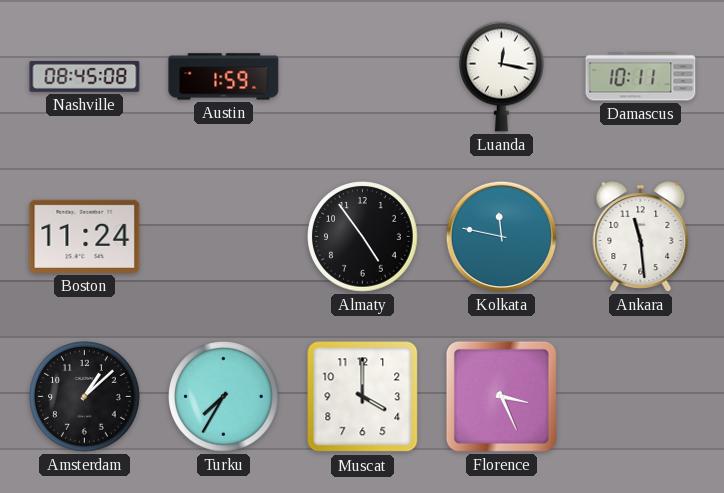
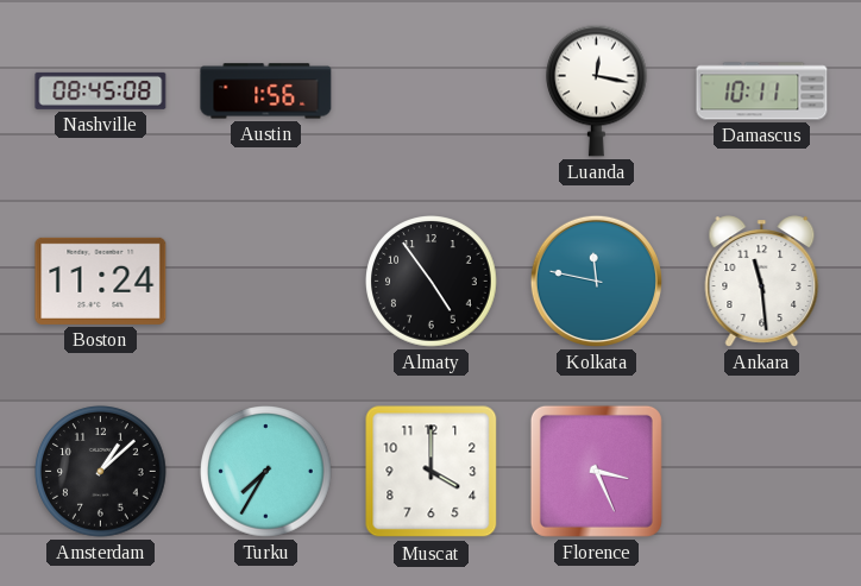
Austin: 1:59 -> 1:56 (266, 92)
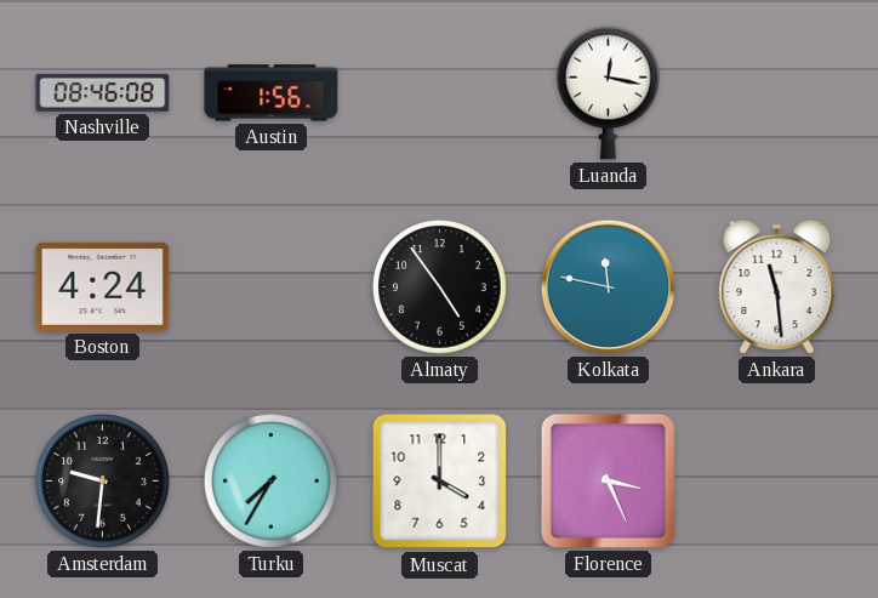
Nashville: 08:45 -> 08:46 (103, 92)
Damascus: 10:11 -> none (762, 92)
Boston: 11:24 -> 4:24 (103, 286)
Amsterdam: 1:08 -> 9:31 (103, 482)
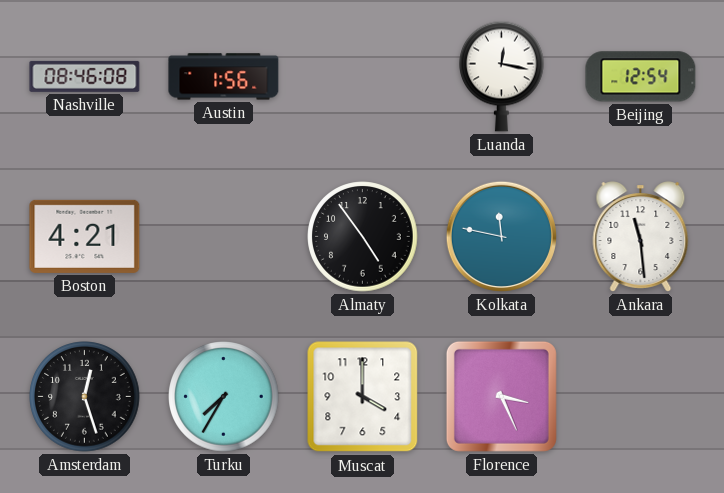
Beijing: none -> 12:54 (641, 77)
Boston: 4:24 -> 4:21 (85, 236)
Amsterdam: 9:31 -> 12:27 (85, 397)
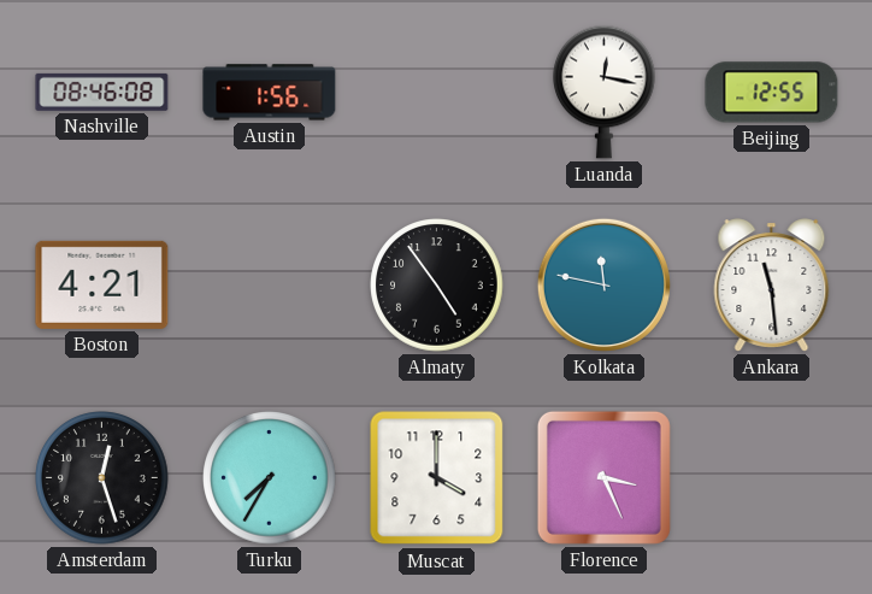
Beijing: 12:54 -> 12:55 (772, 93)
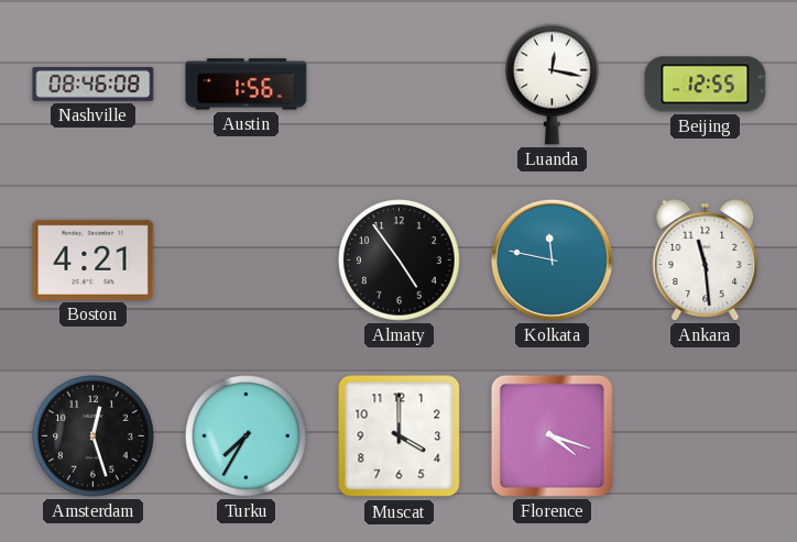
Florence: 3:26 -> 4:18 (552, 435)
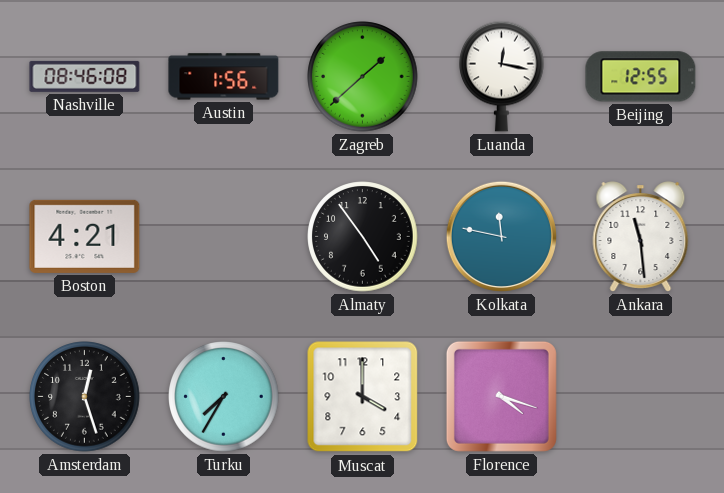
Zagreb: none -> 1:38 (363, 77)
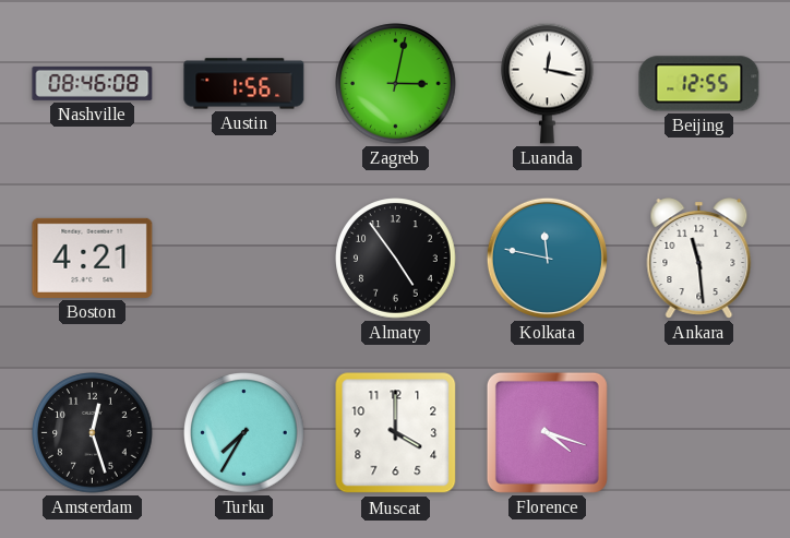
Zagreb: 1:38 -> 3:02 (396, 84)
